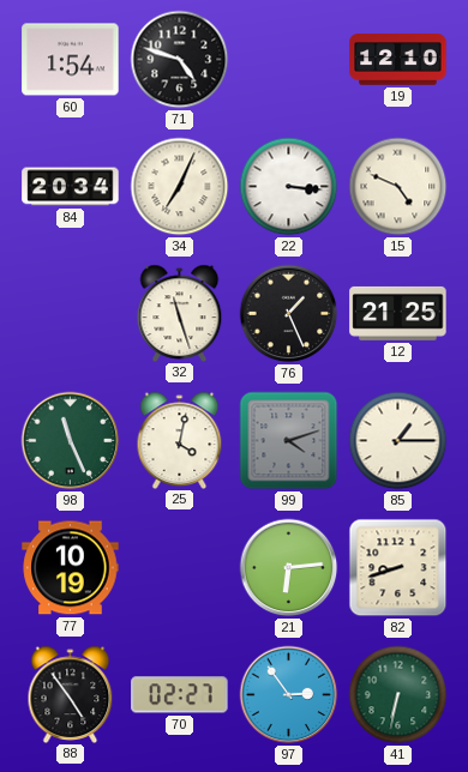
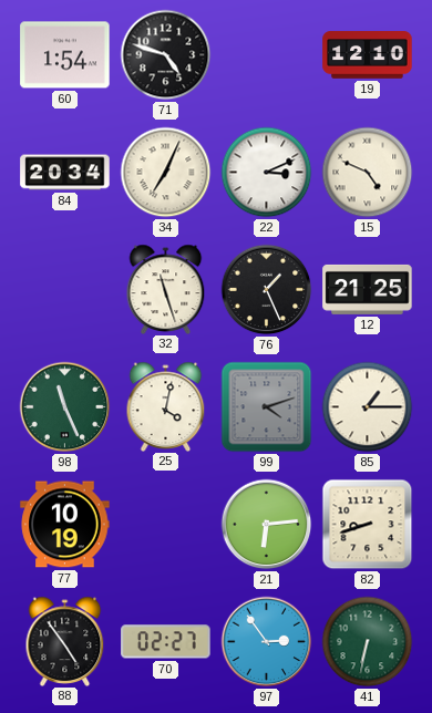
22: 3:16 -> 3:11 (267, 173)
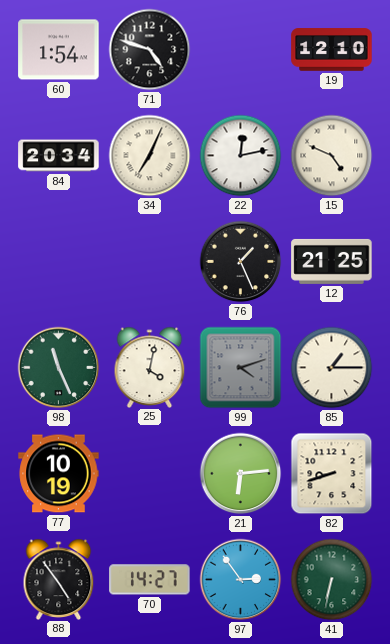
22: 3:11 -> 12:13 (241, 156)
32: 11:27 -> none (166, 289)
70: 02:27 -> 14:27 (150, 580)
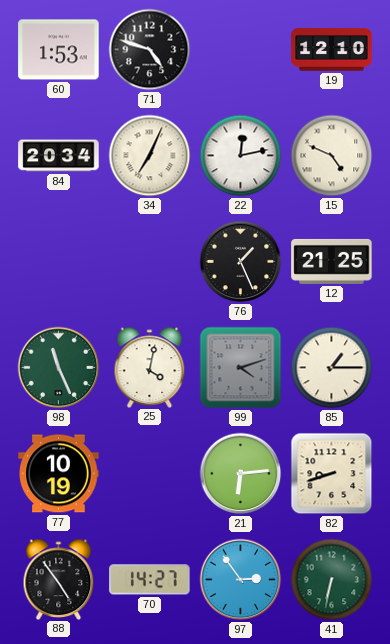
60: 1:54 -> 1:53 (59, 50)
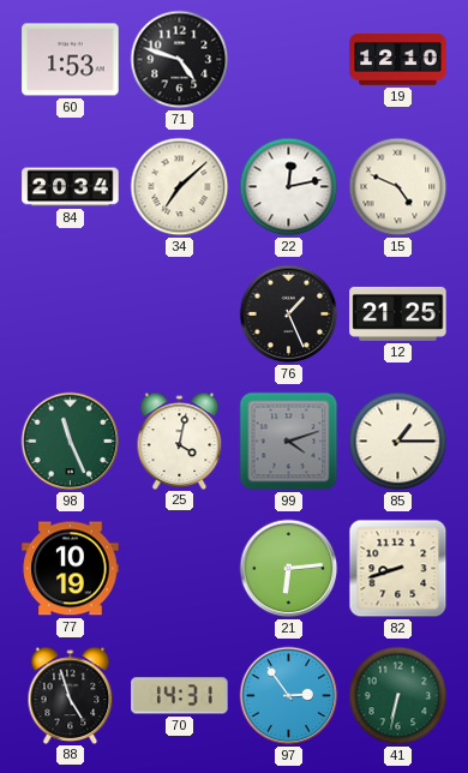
34: 7:04 -> 7:08 (180, 187)
88: 4:54 -> 4:57 (71, 695)
70: 14:27 -> 14:31 (180, 696)
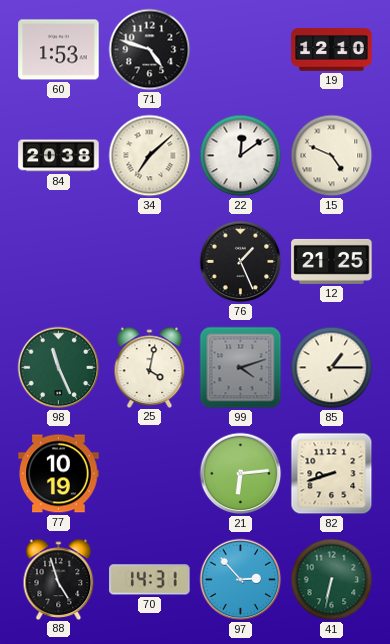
84: 20:34 -> 20:38 (59, 156)
22: 12:13 -> 12:09 (241, 156)
97: 2:54 -> 2:53 (241, 580)
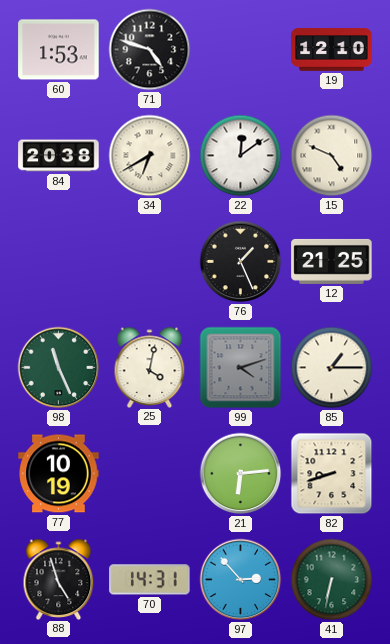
34: 7:08 -> 6:40 (150, 156)
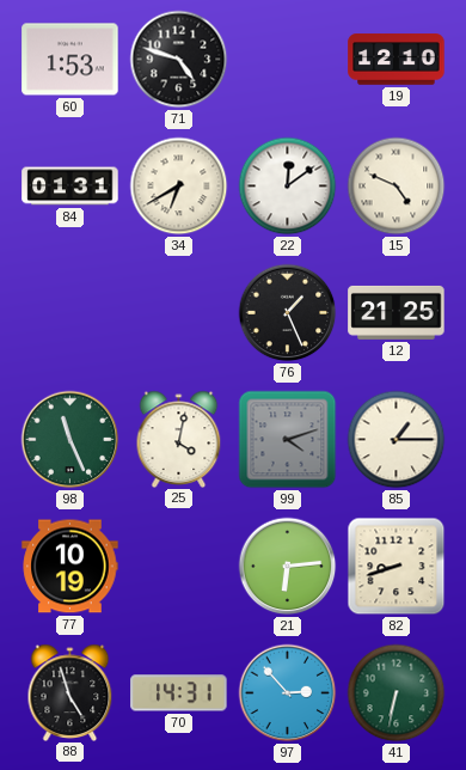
84: 20:38 -> 01:31 (70, 187)
